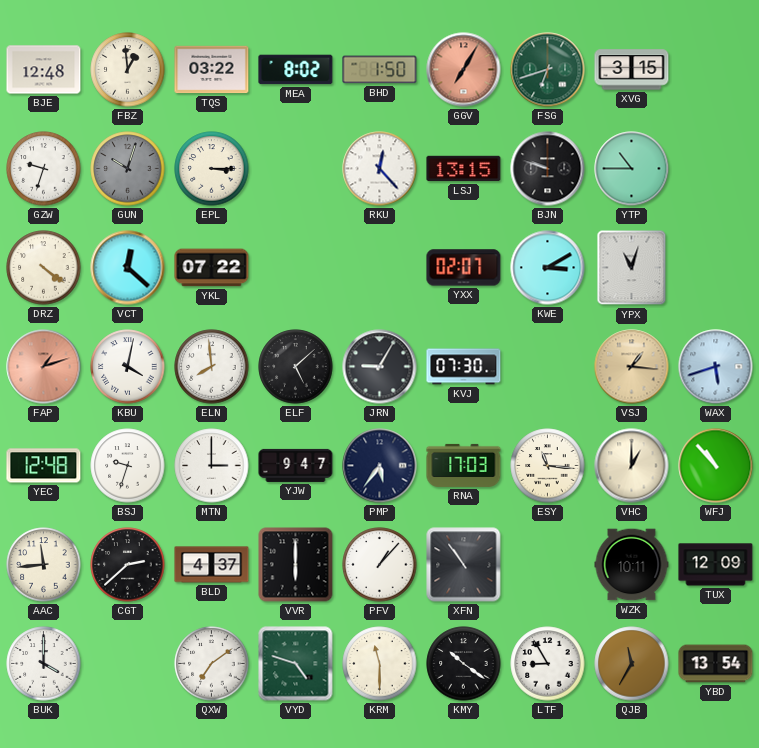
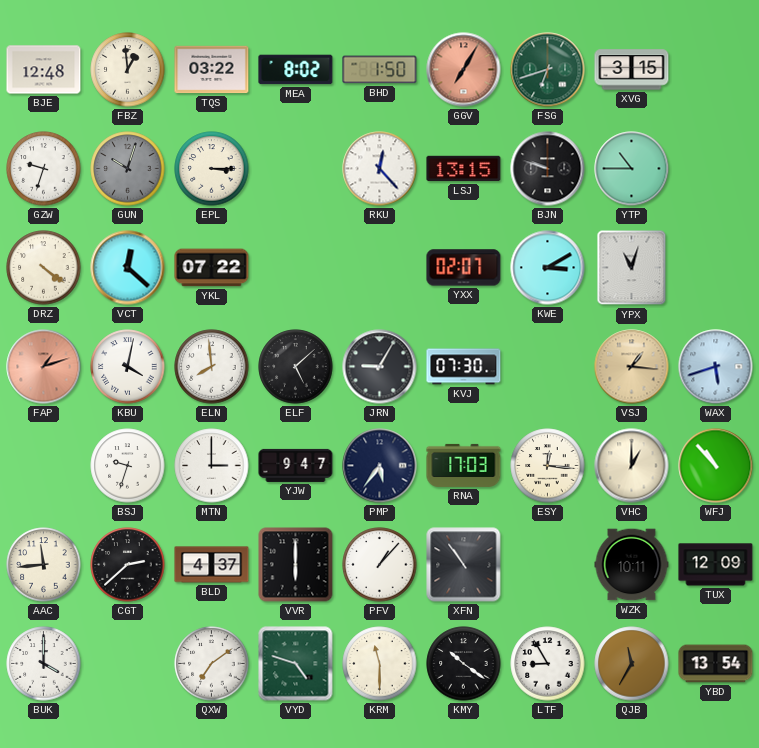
YEC: 12:48 -> none (44, 466)
ESY: 11:16 -> 12:16 (548, 466)
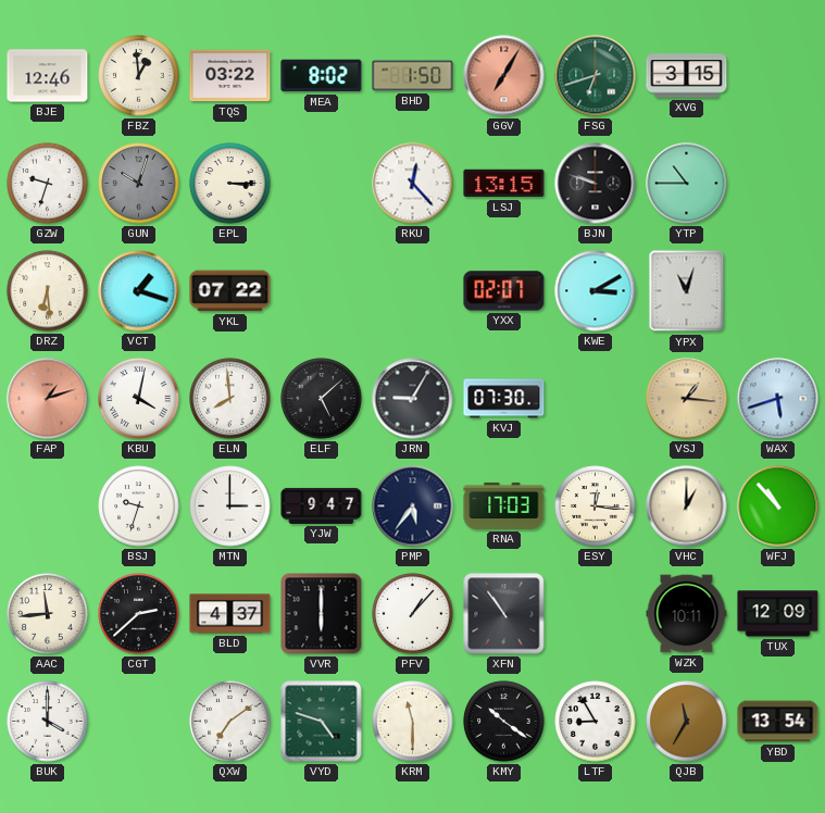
BJE: 12:48 -> 12:46 (48, 76)
DRZ: 4:21 -> 6:29 (48, 291)
VCT: 12:22 -> 1:18 (139, 291)
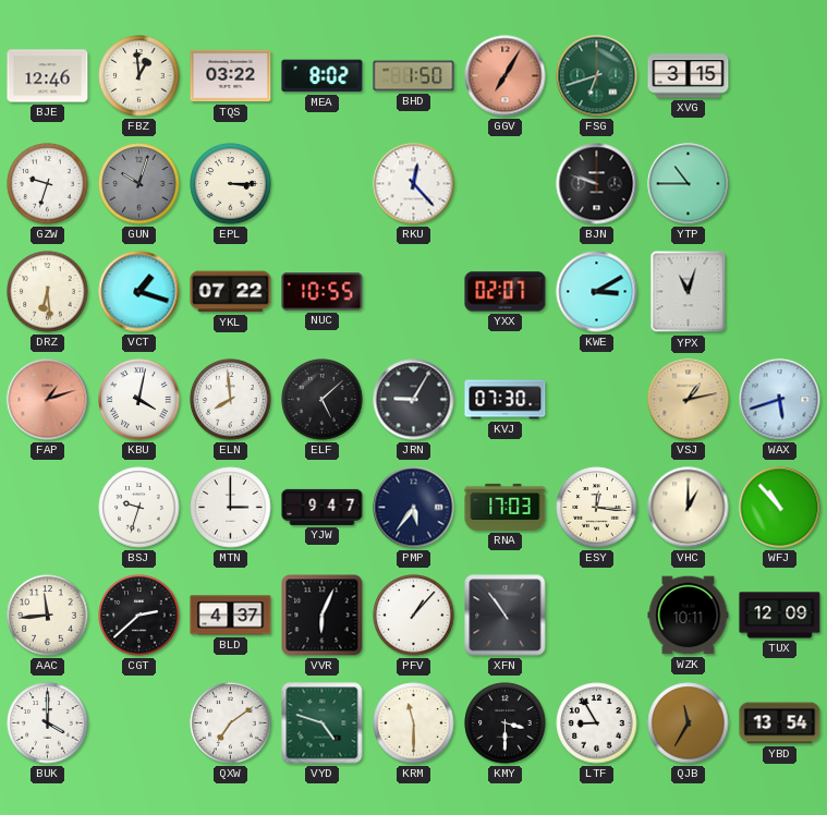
LSJ: 13:15 -> none (504, 184)
NUC: none -> 10:55 (323, 292)
VSJ: 1:16 -> 1:13 (689, 400)
VVR: 6:00 -> 6:04 (323, 616)
KMY: 10:21 -> 3:30 (506, 723)
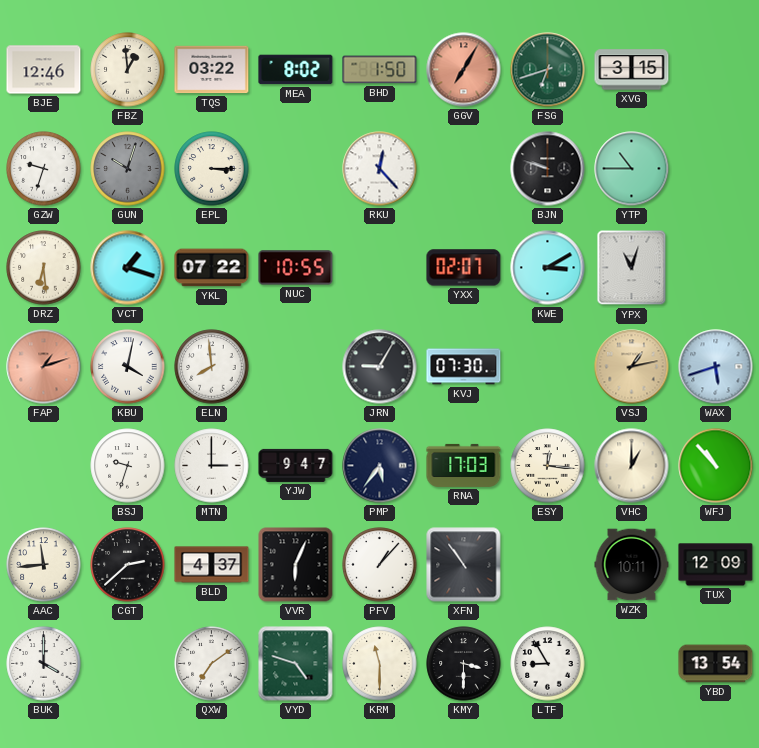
ELF: 5:08 -> none (323, 400)
QJB: 11:35 -> none (689, 723)
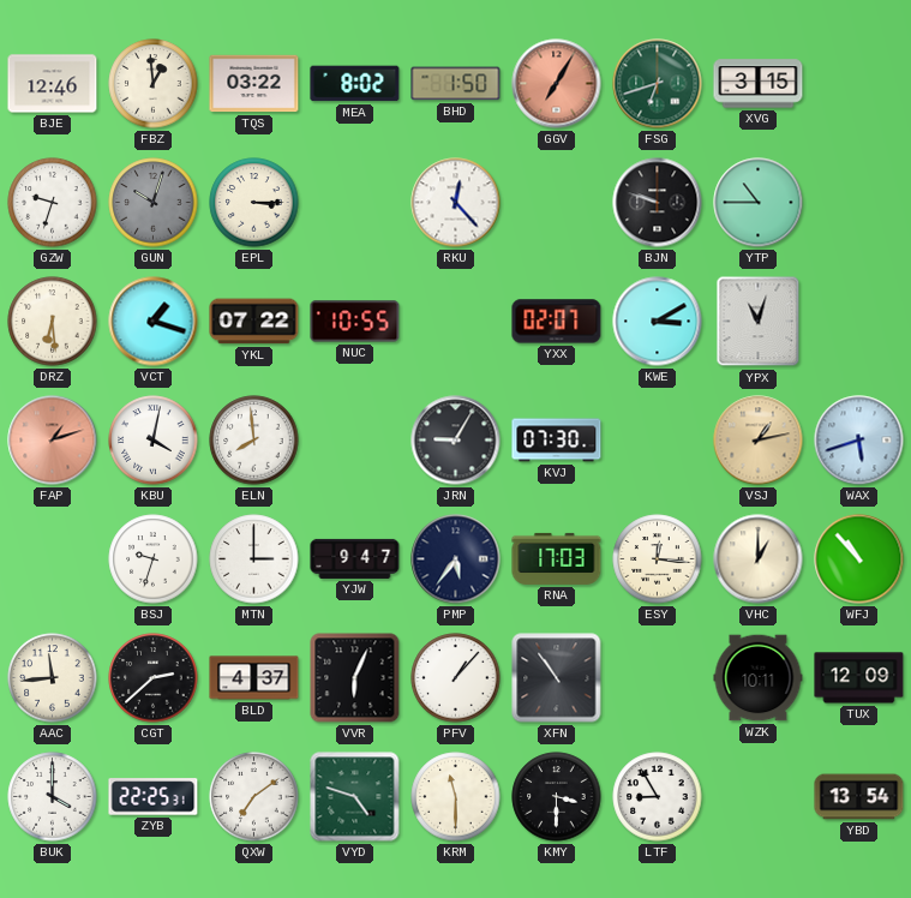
ZYB: none -> 22:25 (154, 797)
